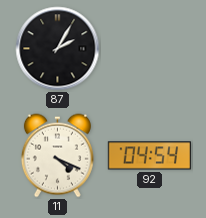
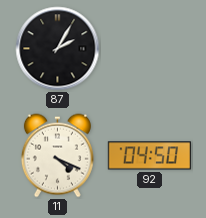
92: 04:54 -> 04:50 (149, 156)
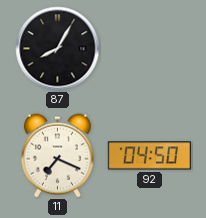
87: 2:05 -> 8:05 (58, 49)
11: 4:19 -> 7:19 (57, 156)
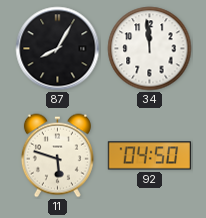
34: none -> 11:59 (150, 49)
11: 7:19 -> 5:48 (57, 156)
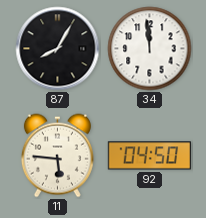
11: 5:48 -> 5:46 (57, 156)
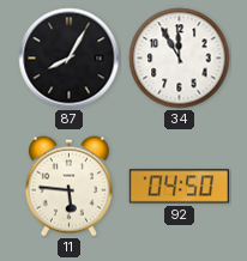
34: 11:59 -> 11:55 (180, 59)
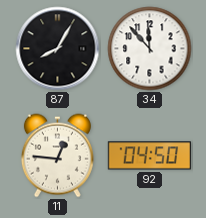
34: 11:55 -> 11:53 (150, 49)
11: 5:46 -> 12:46 (57, 156)
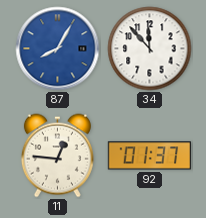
87 dial: black -> blue (58, 49)
92: 04:50 -> 01:37 (149, 156)
